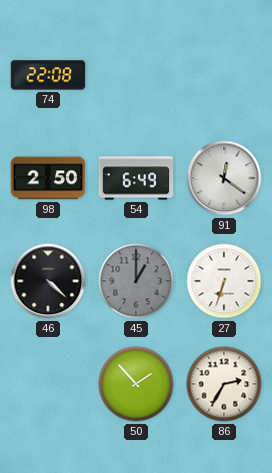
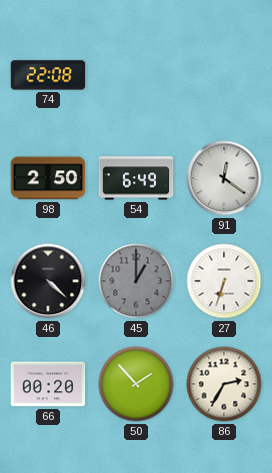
66: none -> 00:20 (48, 384)
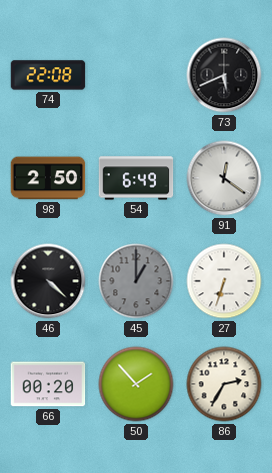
73: none -> 5:41 (224, 75)
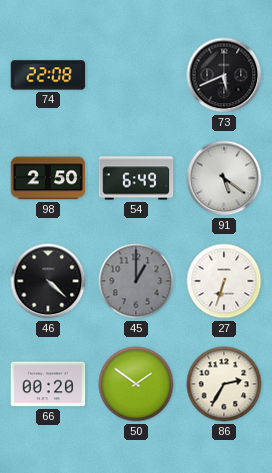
91: 12:21 -> 5:21 (224, 178)
50: 1:53 -> 1:51 (136, 384)
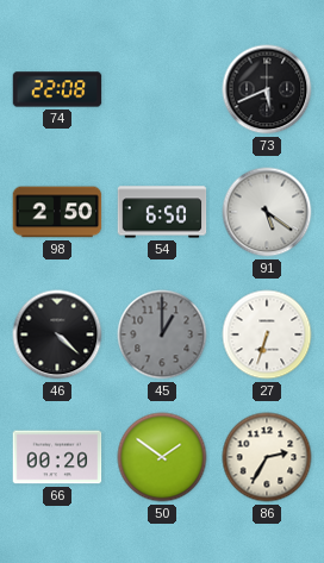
54: 6:49 -> 6:50 (162, 212)
